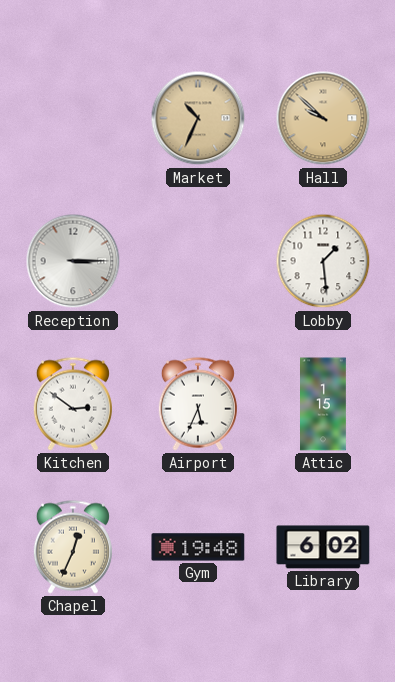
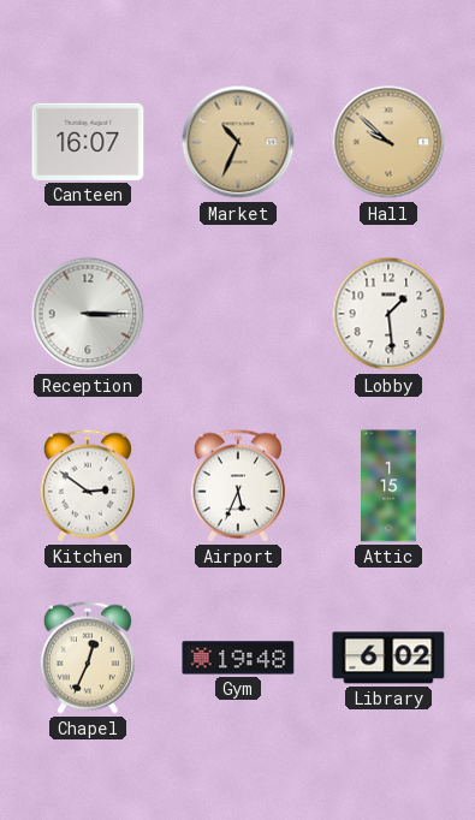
Canteen: none -> 16:07 (88, 142)
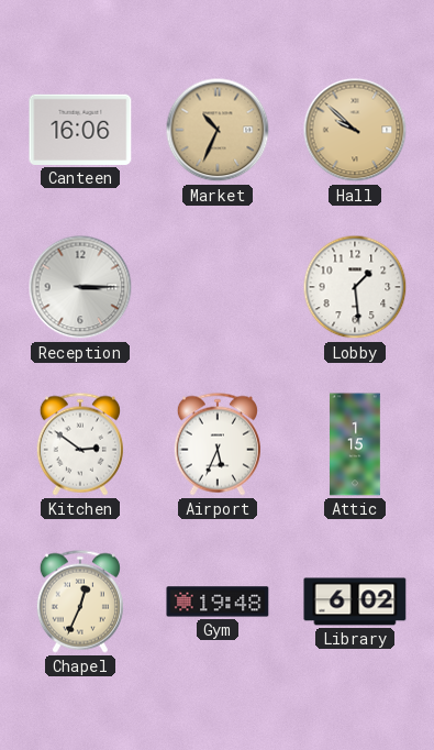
Canteen: 16:07 -> 16:06 (80, 130)
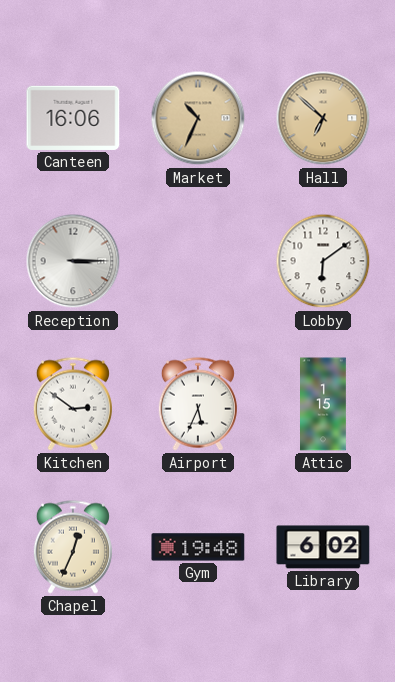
Hall: 9:52 -> 6:52 (323, 118)
Lobby: 1:29 -> 6:09 (323, 261)
